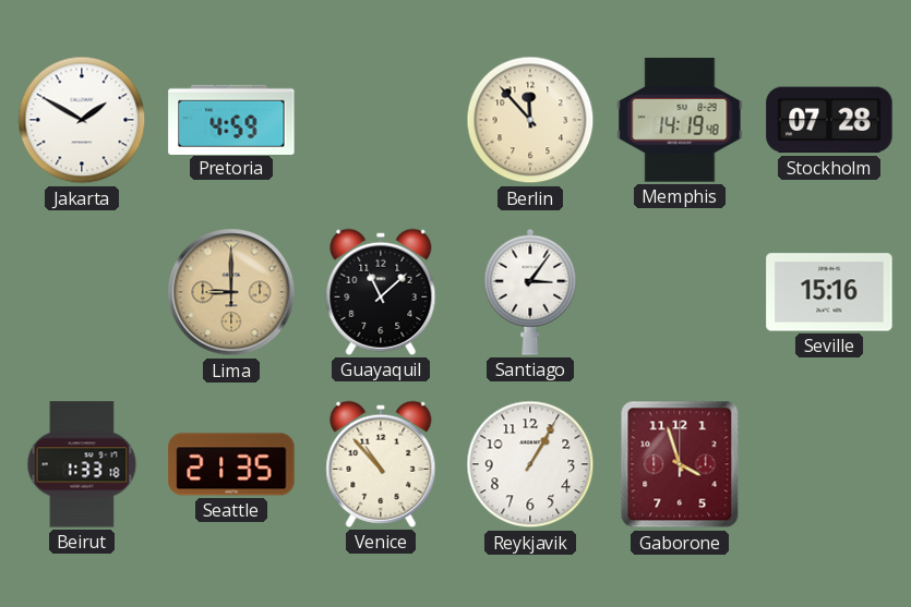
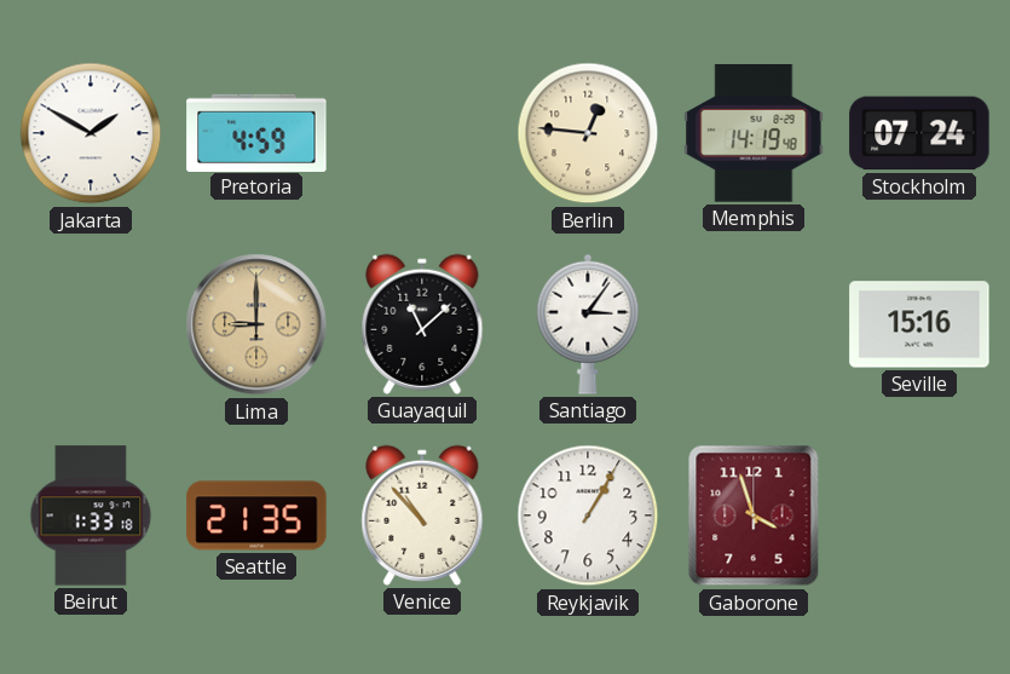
Berlin: 11:53 -> 12:46 (588, 133)
Stockholm: 07:28 -> 07:24 (919, 133)
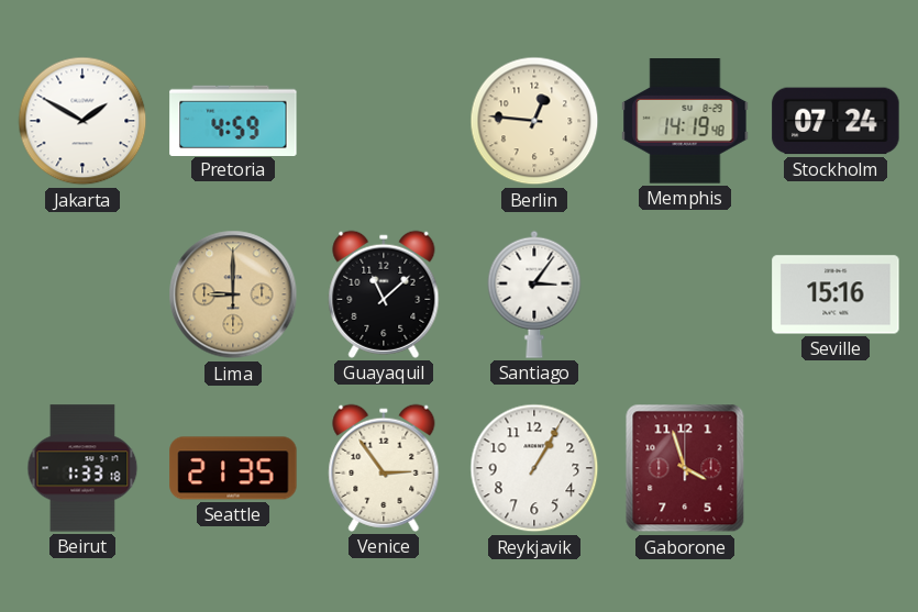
Venice: 10:53 -> 2:54 (384, 468)
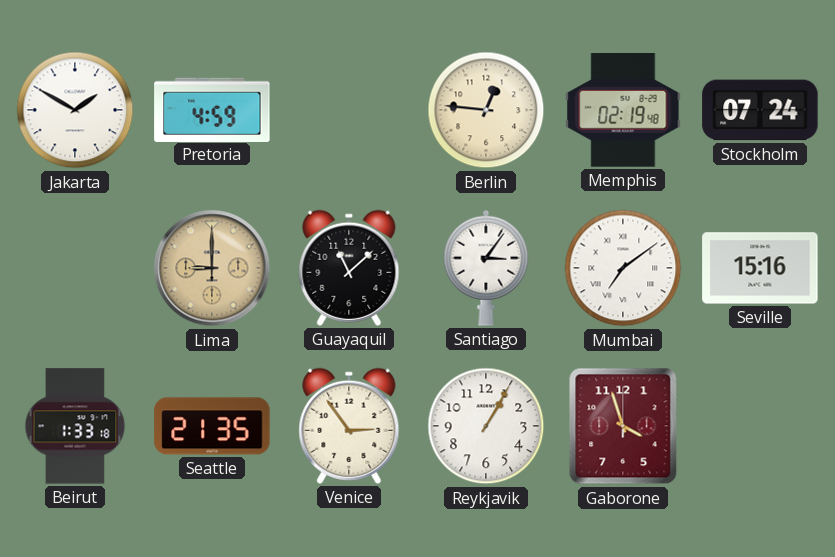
Memphis: 14:19 -> 02:19 (623, 110)
Mumbai: none -> 7:09 (623, 268)
